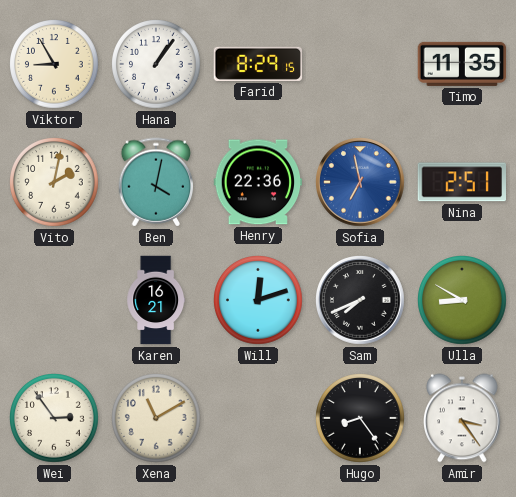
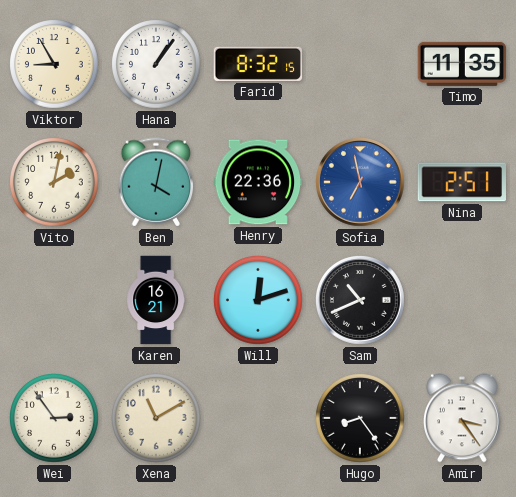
Farid: 8:29 -> 8:32 (258, 64)
Sam: 7:41 -> 10:41 (361, 301)
Ulla: 8:50 -> none (463, 301)
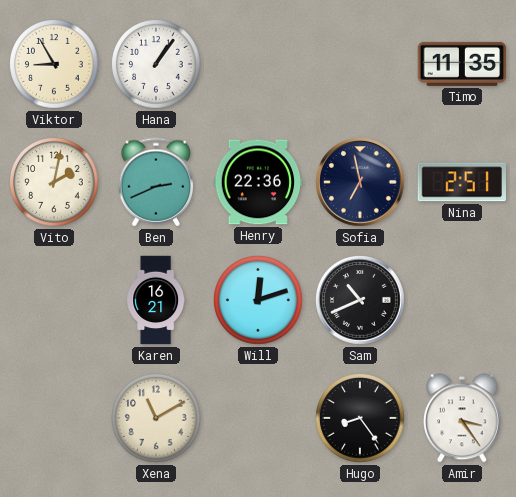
Farid: 8:32 -> none (258, 64)
Ben: 4:02 -> 2:41 (156, 182)
Sofia dial: blue -> navy (361, 183)
Wei: 2:54 -> none (55, 419)
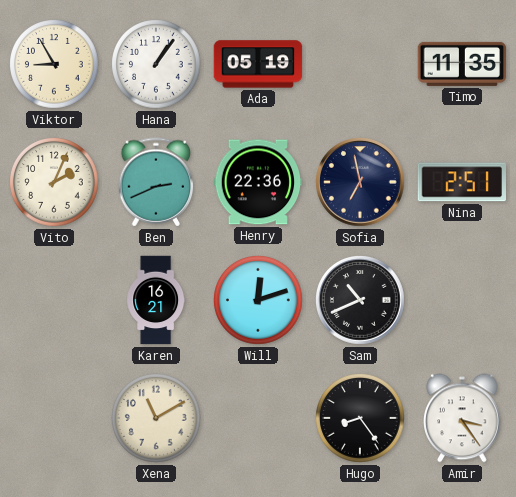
Ada: none -> 05:19 (258, 64)
Vito: 2:02 -> 2:04 (55, 183)
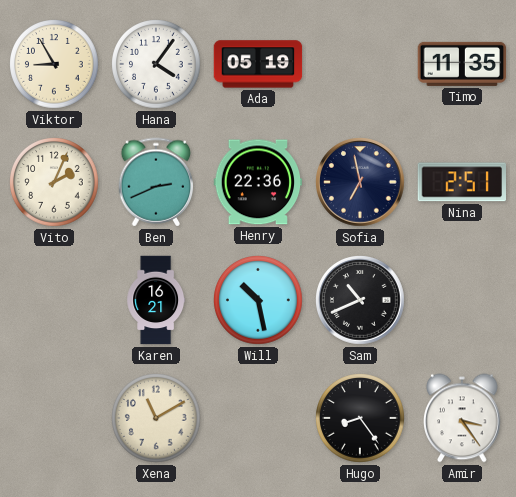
Hana: 1:06 -> 4:06 (157, 65)
Will: 12:12 -> 10:28 (259, 301)
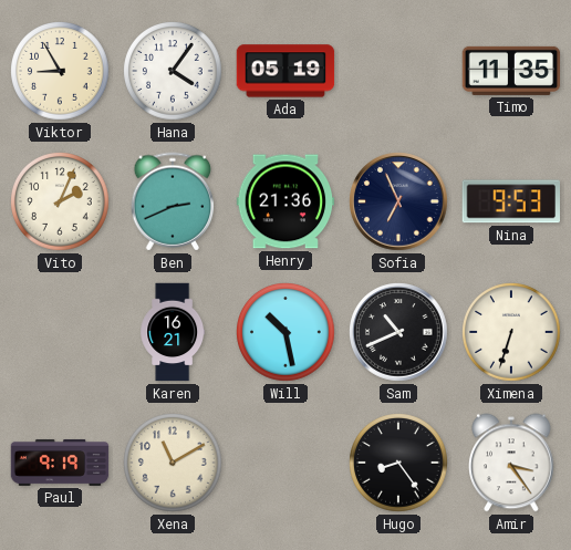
Henry: 22:36 -> 21:36 (285, 201)
Sofia: 6:58 -> 6:56 (399, 203)
Nina: 2:51 -> 9:53 (510, 201)
Ximena: none -> 6:33 (512, 333)
Paul: none -> 9:19 (60, 463)
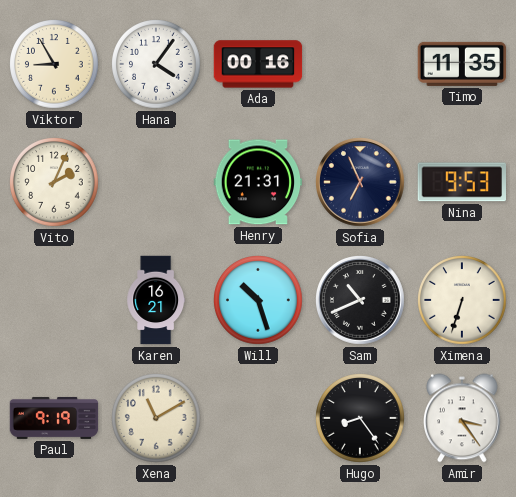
Ada: 05:19 -> 00:16 (258, 64)
Ben: 2:41 -> none (173, 201)
Henry: 21:36 -> 21:31 (258, 182)
Will: 10:28 -> 10:27 (259, 301)
